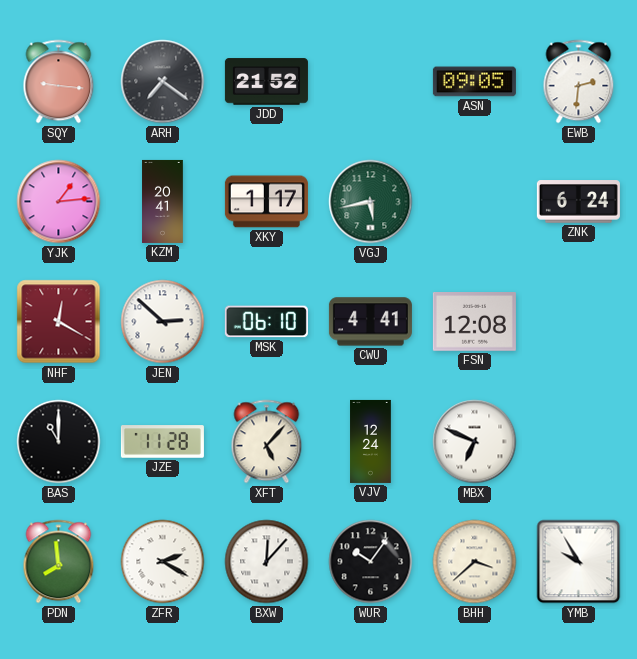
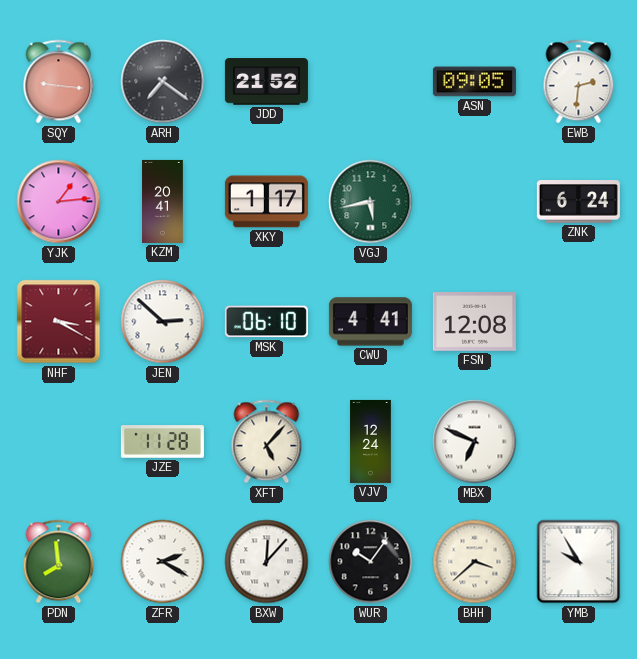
NHF: 12:20 -> 3:20 (59, 322)
BAS: 11:00 -> none (59, 442)
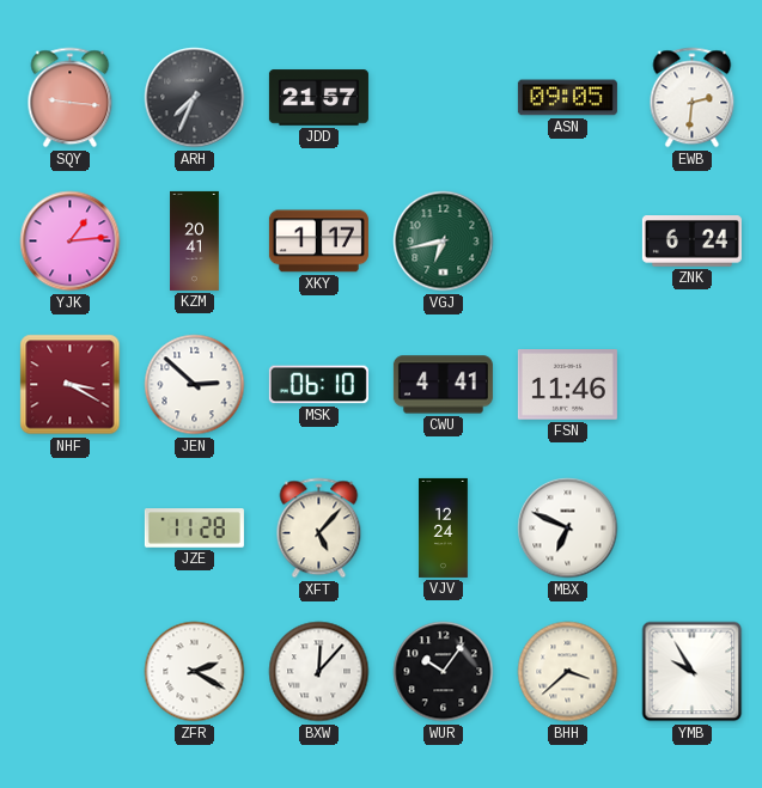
ARH: 7:21 -> 7:34 (195, 98)
JDD: 21:52 -> 21:57 (318, 98)
VGJ: 5:43 -> 6:43 (444, 242)
FSN: 12:08 -> 11:46 (567, 385)
PDN: 7:59 -> none (59, 562)
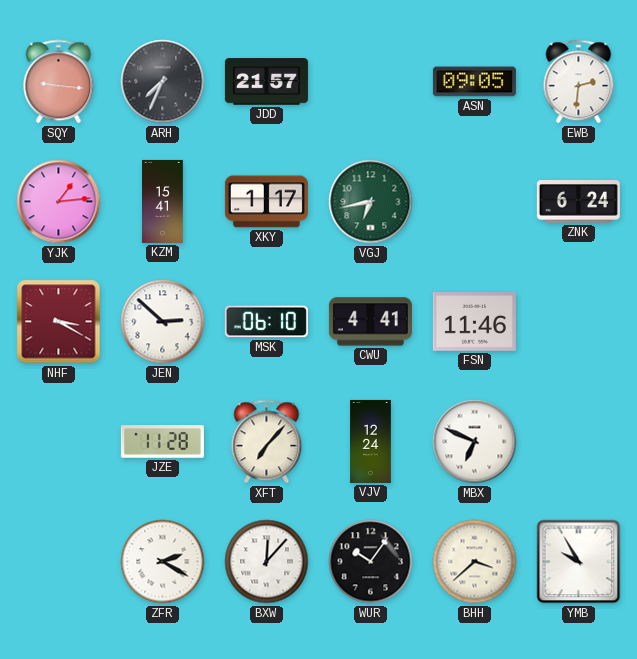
KZM: 20:41 -> 15:41 (163, 201)
XFT: 5:07 -> 7:07 (267, 442)
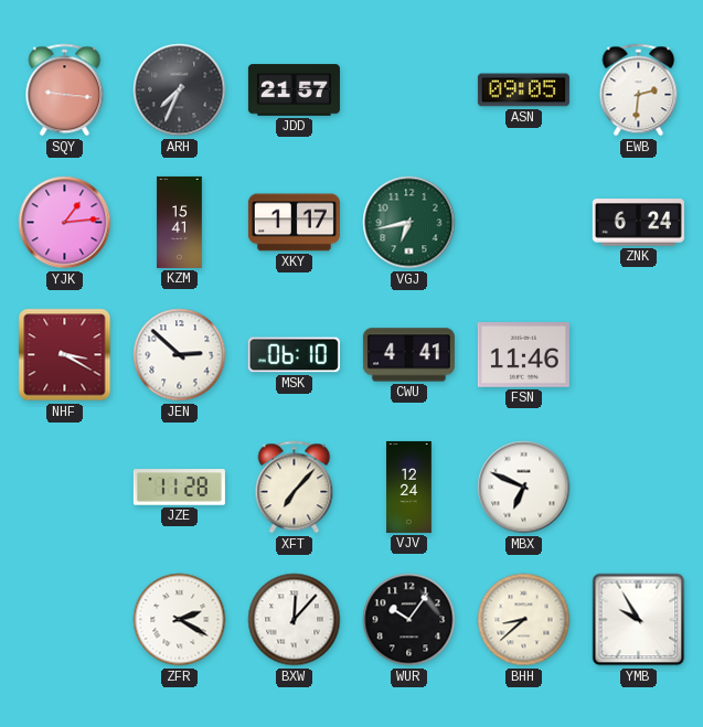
BHH: 3:38 -> 8:38 (524, 620)
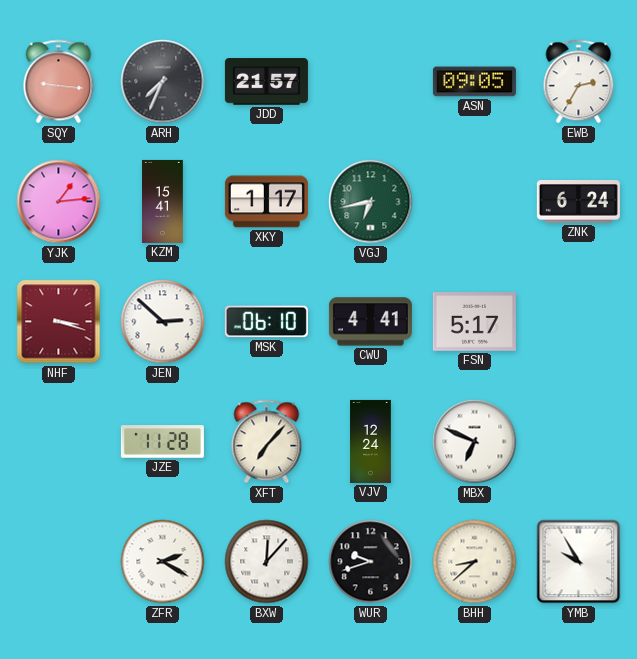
EWB: 2:31 -> 2:35 (579, 82)
NHF: 3:20 -> 3:18 (59, 322)
FSN: 11:46 -> 5:17 (474, 322)
WUR: 10:06 -> 9:42 (371, 562)
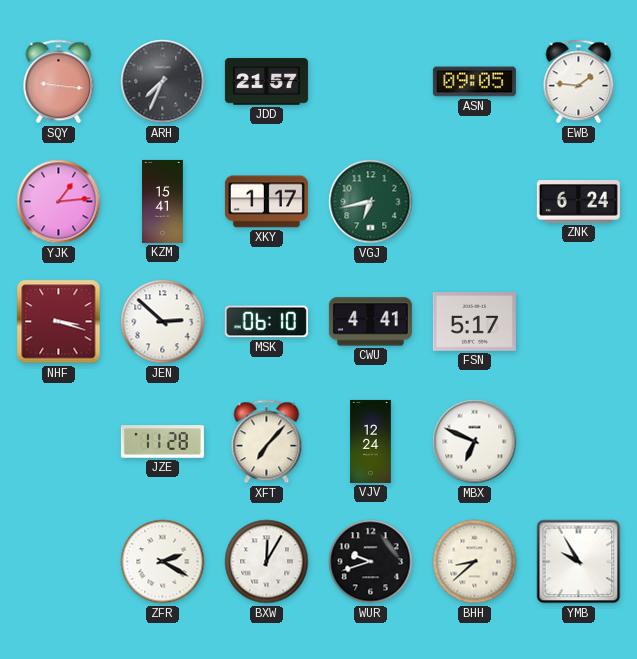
EWB: 2:35 -> 1:46 (579, 82)
BXW: 12:07 -> 12:05 (267, 562)
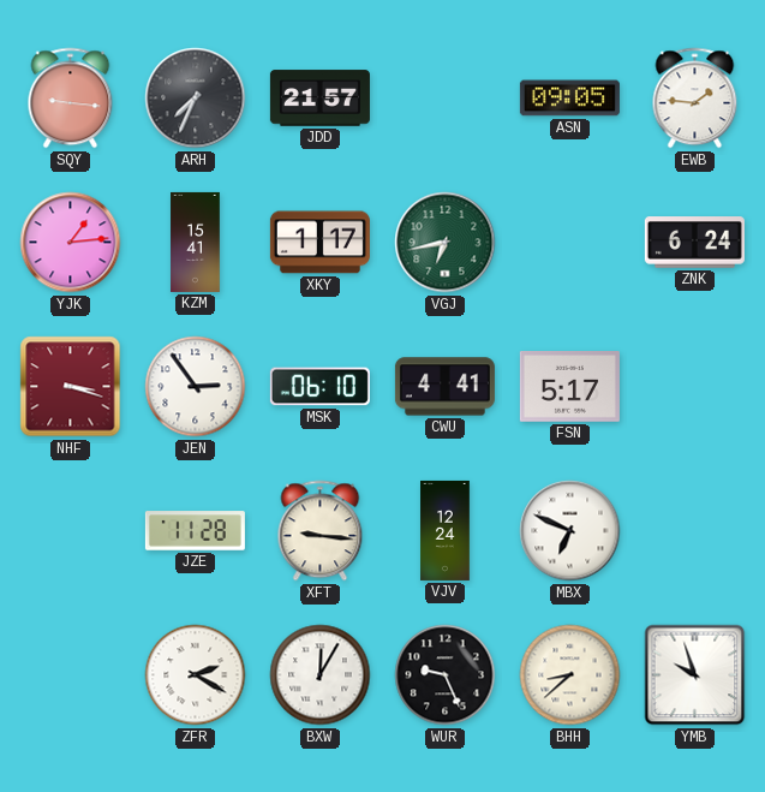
JEN: 2:52 -> 2:54 (196, 387)
XFT: 7:07 -> 9:16 (321, 531)
WUR: 9:42 -> 9:26 (446, 675)
YMB: 9:55 -> 9:57 (695, 675)
